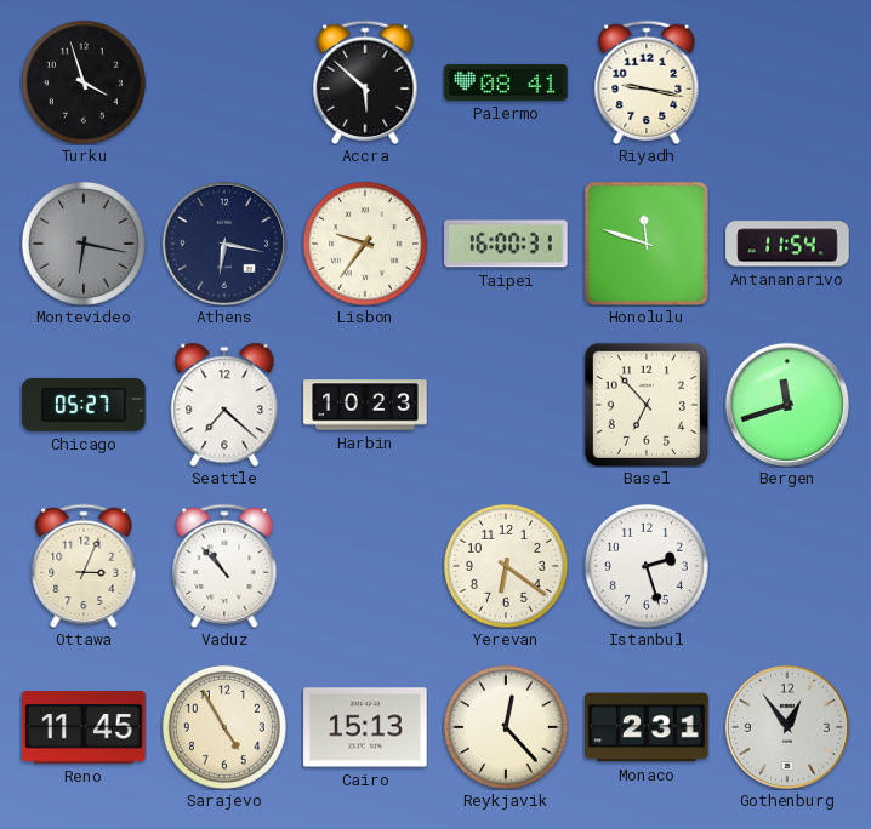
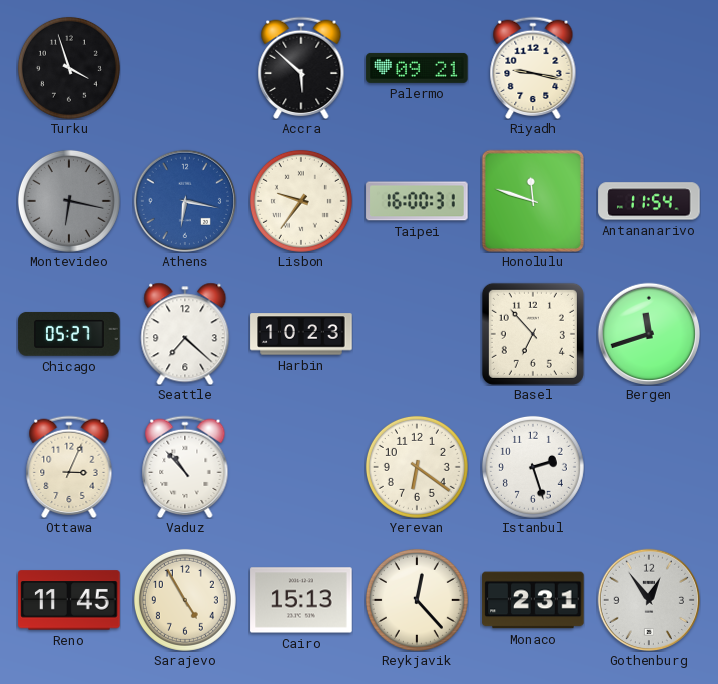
Palermo: 08:41 -> 09:21 (417, 68)
Athens dial: navy -> blue (184, 200)
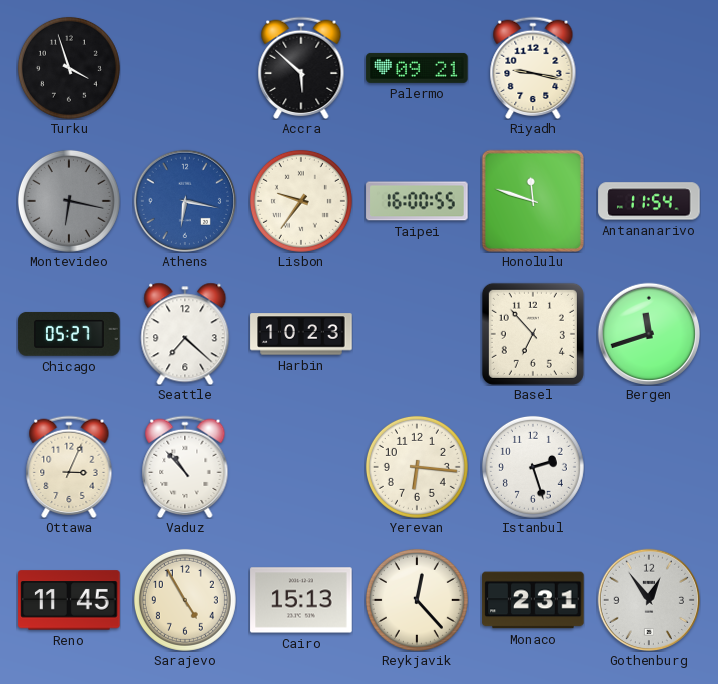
Taipei: 16:00:31 -> 16:00:55 (417, 201)
Yerevan: 6:21 -> 6:16 (417, 467)
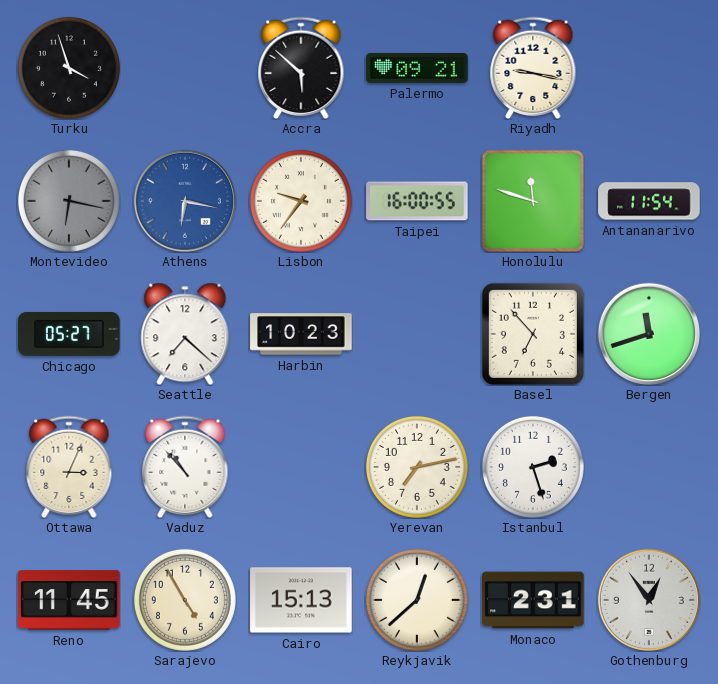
Yerevan: 6:16 -> 7:13 (417, 467)
Reykjavik: 12:23 -> 12:38 (417, 600)
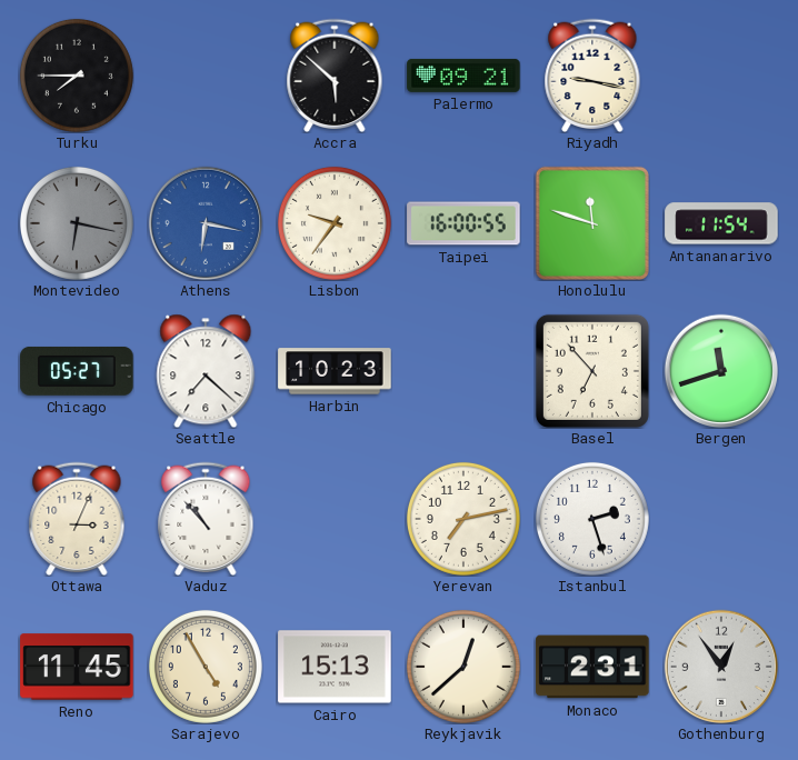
Turku: 3:57 -> 7:45 (77, 76)
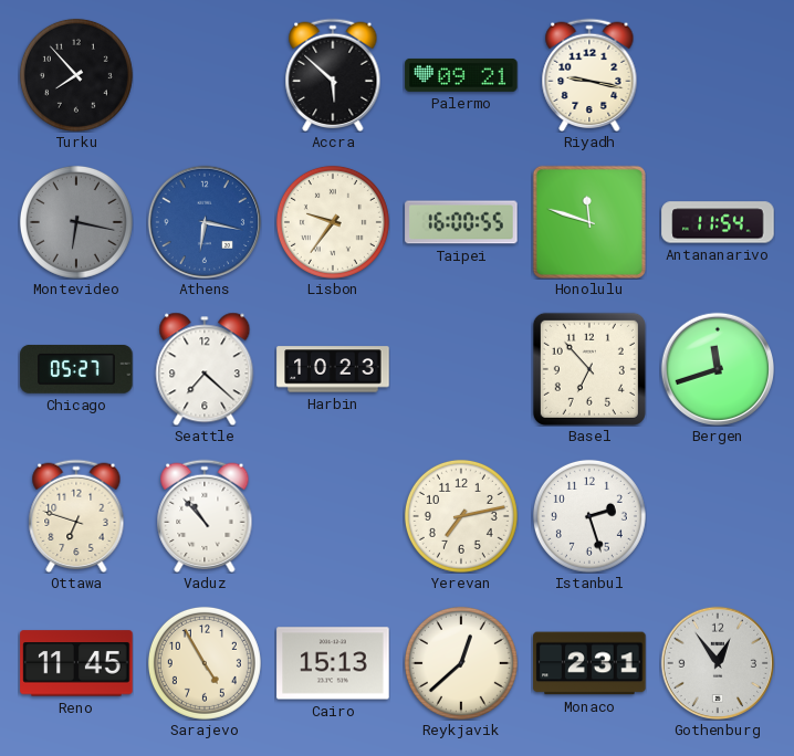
Turku: 7:45 -> 7:53 (76, 75)
Ottawa: 3:04 -> 6:48 (76, 516)
